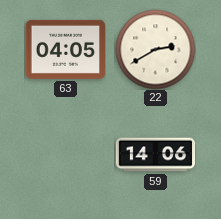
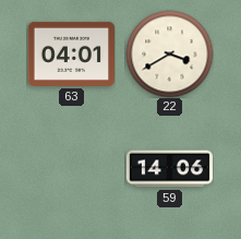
63: 04:05 -> 04:01 (71, 53)
22: 2:40 -> 3:40 (169, 53)
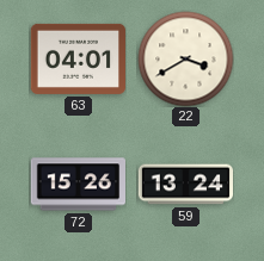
72: none -> 15:26 (78, 185)
59: 14:06 -> 13:24 (185, 185)
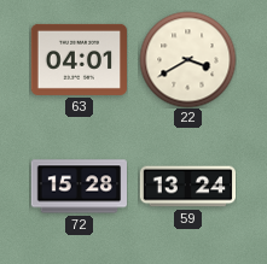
72: 15:26 -> 15:28 (79, 187)
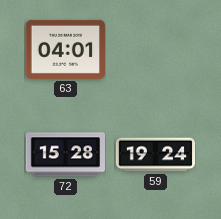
22: 3:40 -> none (187, 59)
59: 13:24 -> 19:24 (155, 155)
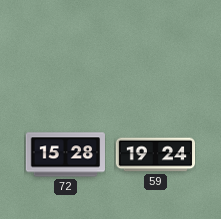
63: 04:01 -> none (65, 49)
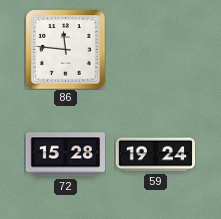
86: none -> 11:46 (65, 49)
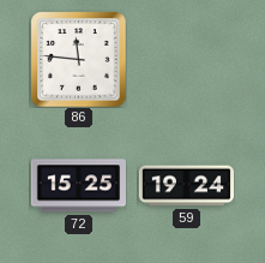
72: 15:28 -> 15:25 (78, 186)
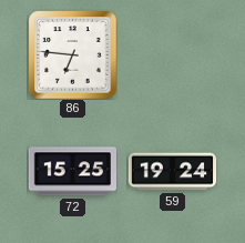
86: 11:46 -> 6:46 (72, 54)
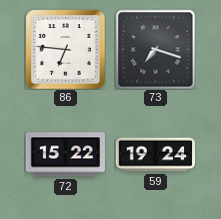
73: none -> 7:18 (155, 49)
72: 15:25 -> 15:22 (65, 155)
